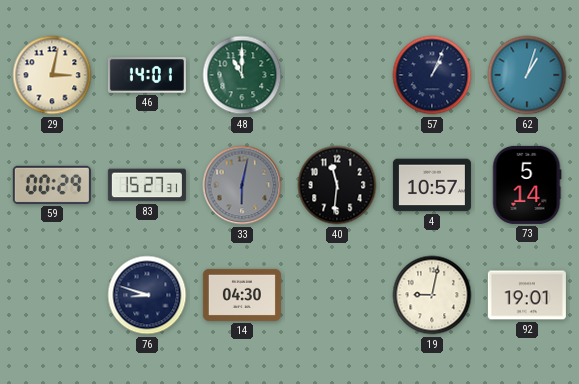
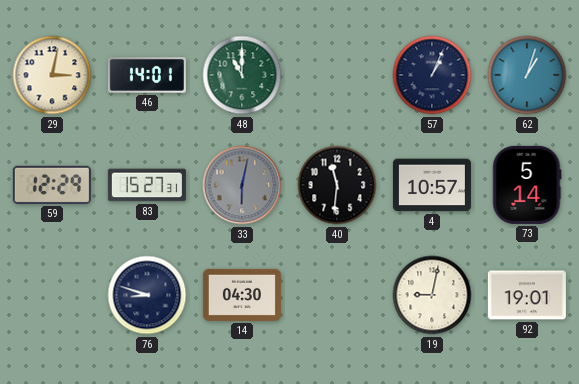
59: 00:29 -> 12:29 (52, 185)
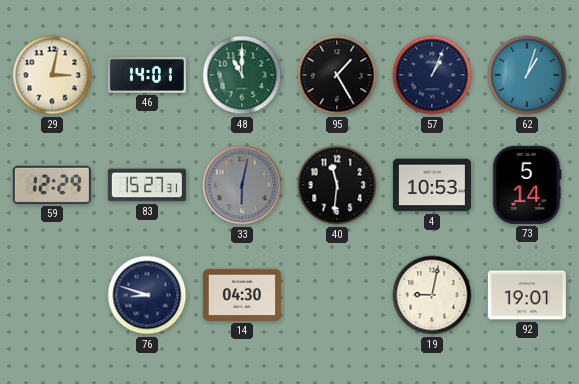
95: none -> 1:25 (337, 75)
4: 10:57 -> 10:53 (432, 185)
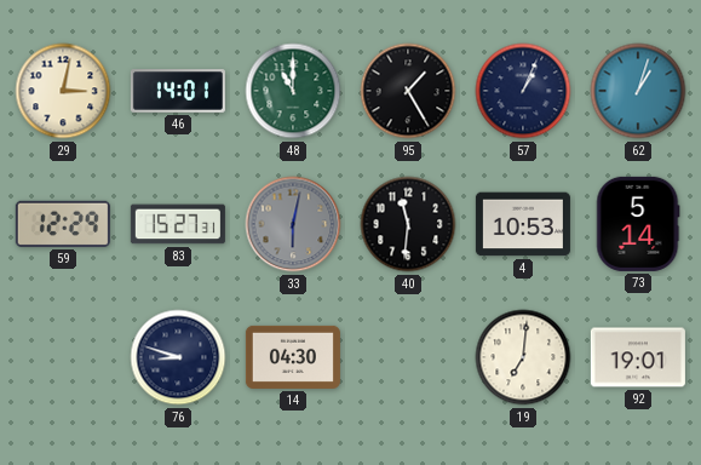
19: 9:02 -> 7:01 (523, 357)
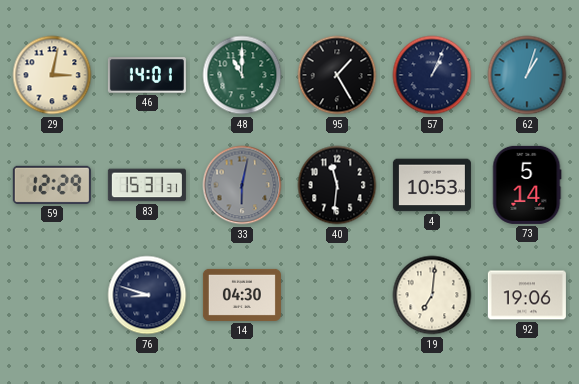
83: 15:27 -> 15:31 (147, 185)
92: 19:01 -> 19:06 (527, 295)
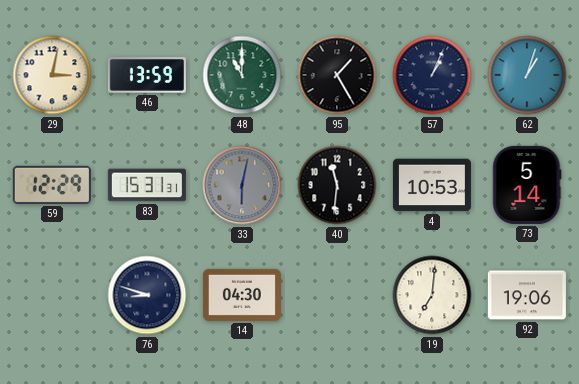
46: 14:01 -> 13:59 (147, 75)
